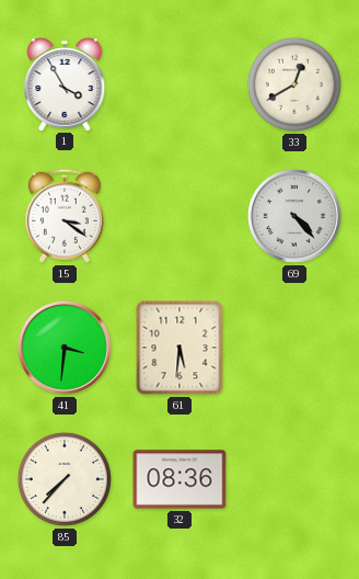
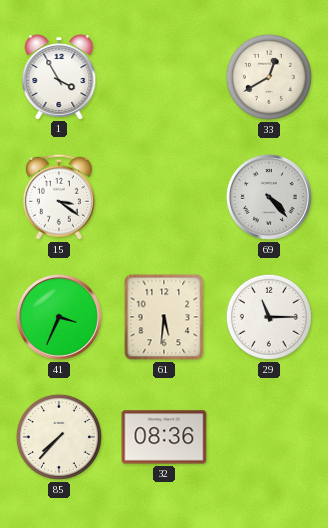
41: 3:31 -> 3:34 (59, 317)
29: none -> 11:15 (269, 317)
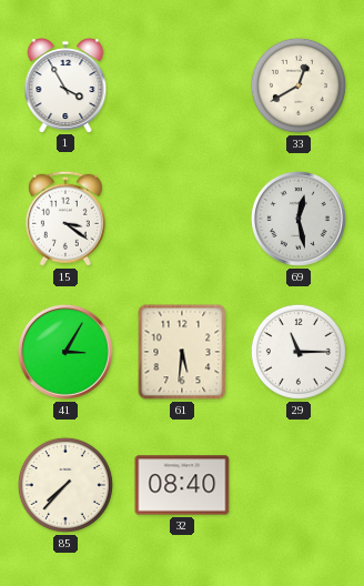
69: 4:23 -> 12:28 (299, 219)
41: 3:34 -> 3:05 (65, 352)
32: 08:36 -> 08:40 (182, 485)
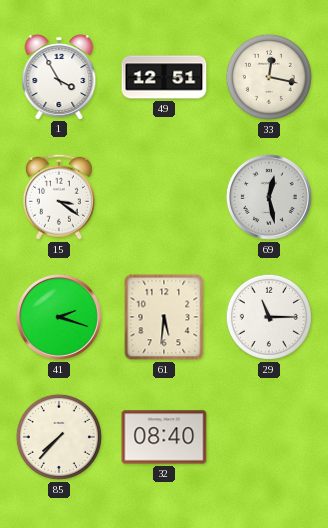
49: none -> 12:51 (164, 77)
33: 12:40 -> 12:17 (269, 77)
41: 3:05 -> 2:18 (59, 317)
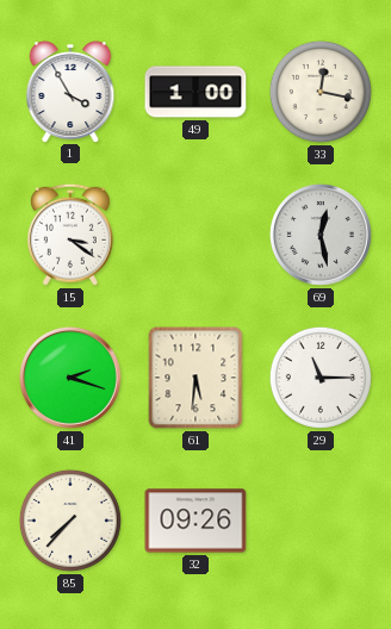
49: 12:51 -> 1:00 (195, 92)
32: 08:40 -> 09:26 (195, 521)
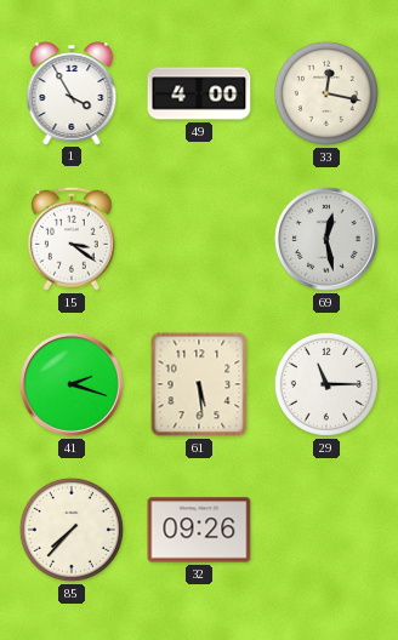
49: 1:00 -> 4:00 (199, 93)
61: 5:31 -> 5:29 (199, 384)
